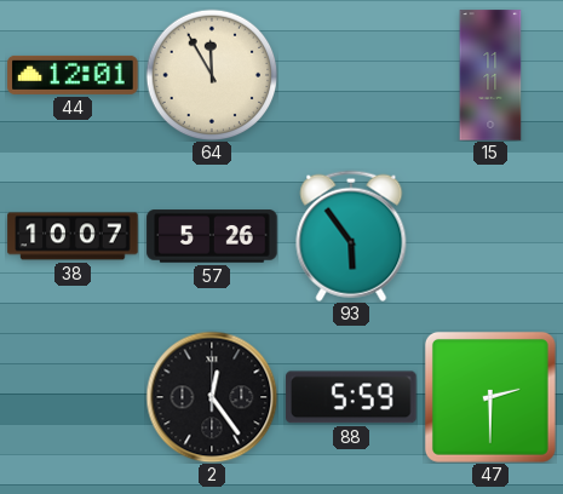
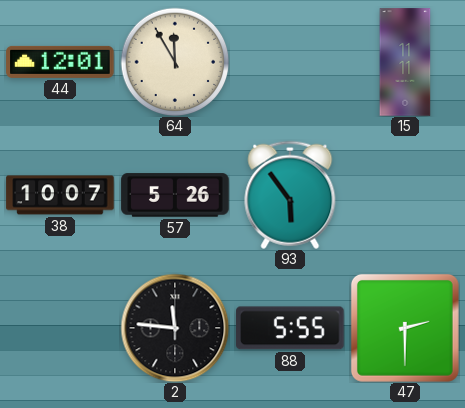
2: 12:24 -> 11:46 (175, 328)
88: 5:59 -> 5:55 (290, 328)
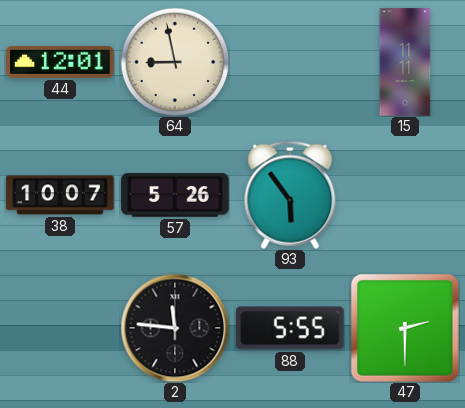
64: 11:55 -> 8:58 (175, 62)
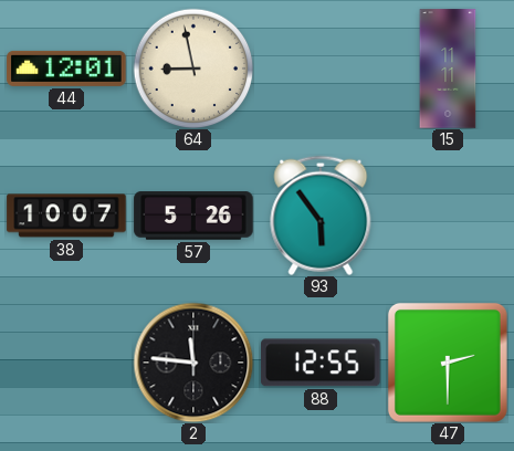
88: 5:55 -> 12:55 (321, 363)
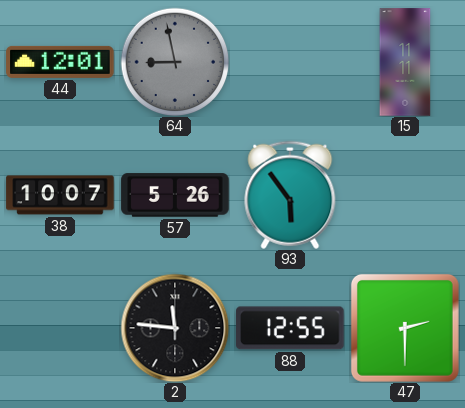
64 dial: cream -> grey (175, 62)
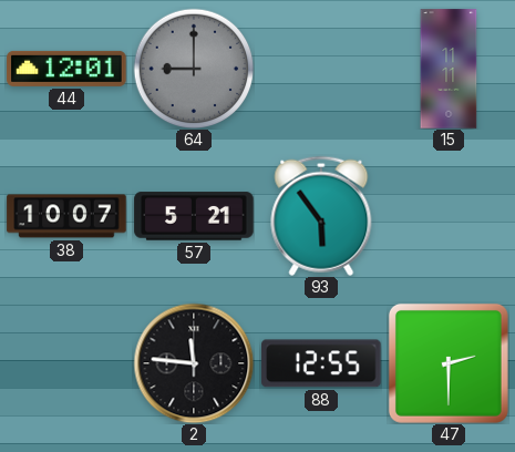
64: 8:58 -> 9:00 (194, 69)
57: 5:26 -> 5:21 (194, 216)
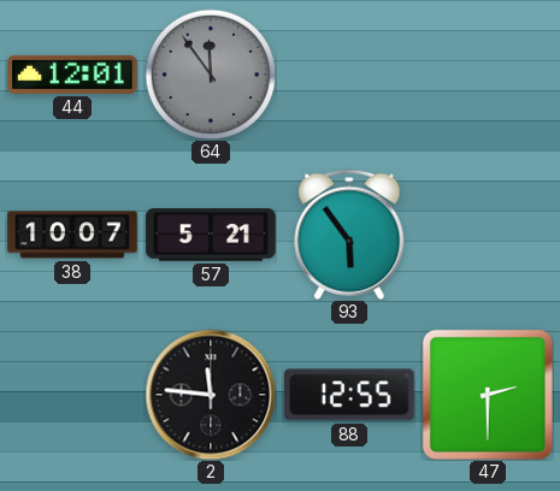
64: 9:00 -> 11:54 (211, 75)
15: 11:11 -> none (449, 69)
